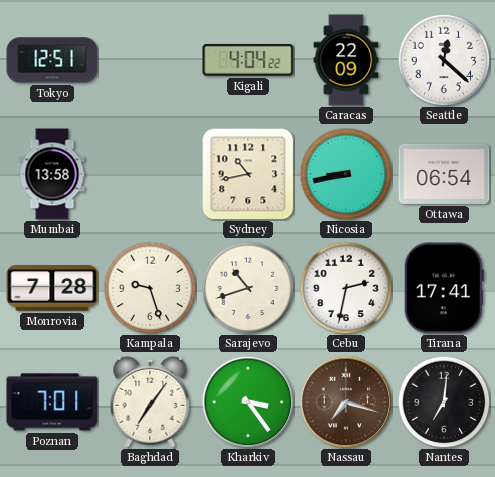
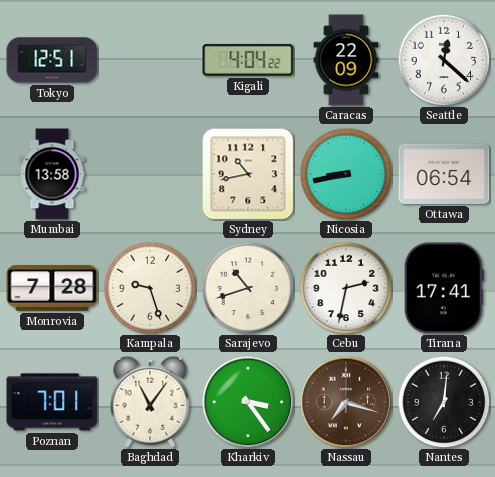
Baghdad: 7:06 -> 11:06 (150, 402)
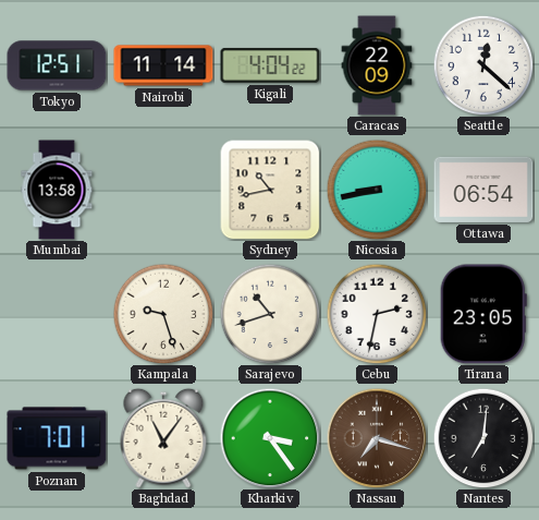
Nairobi: none -> 11:14 (163, 65)
Monrovia: 7:28 -> none (52, 288)
Tirana: 17:41 -> 23:05 (483, 314)
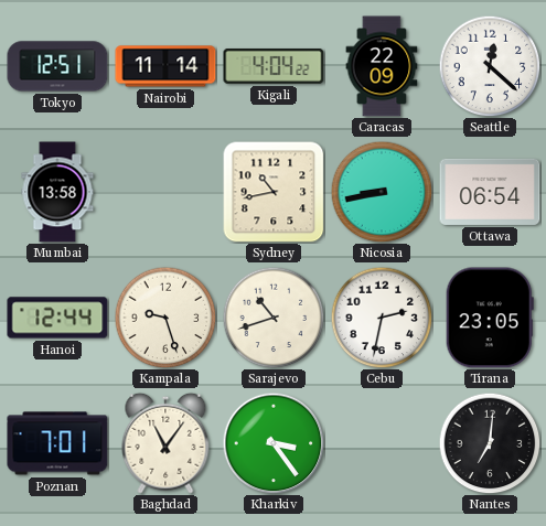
Hanoi: none -> 12:44 (57, 318)
Nassau: 7:18 -> none (377, 438)
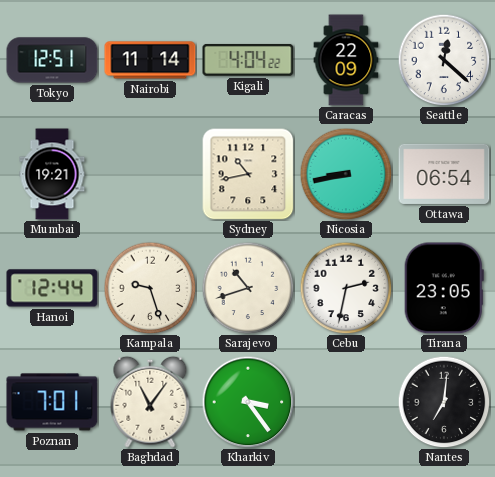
Mumbai: 13:58 -> 19:21 (52, 174)
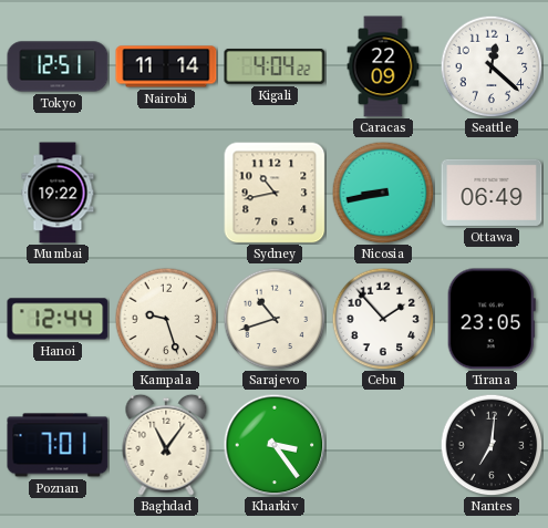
Mumbai: 19:21 -> 19:22 (58, 193)
Ottawa: 06:54 -> 06:49 (492, 193)
Cebu: 2:32 -> 1:53 (383, 319)
